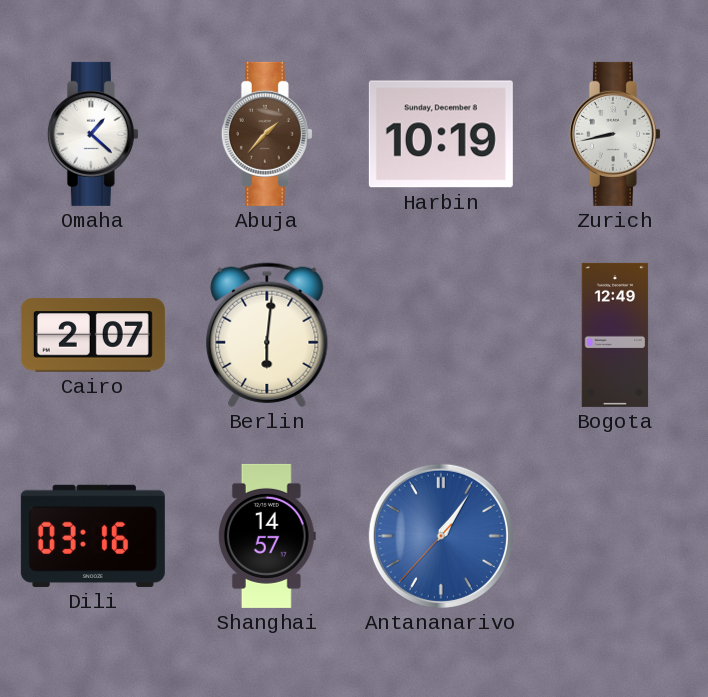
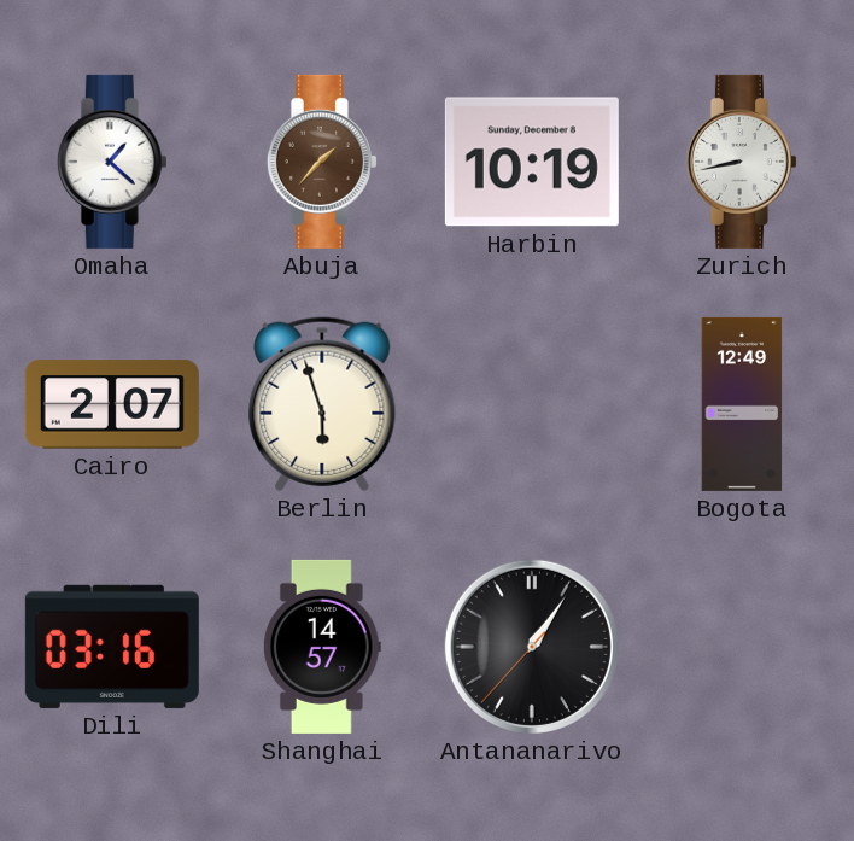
Berlin: 6:01 -> 5:57 (322, 404)
Antananarivo dial: blue -> black (532, 647)
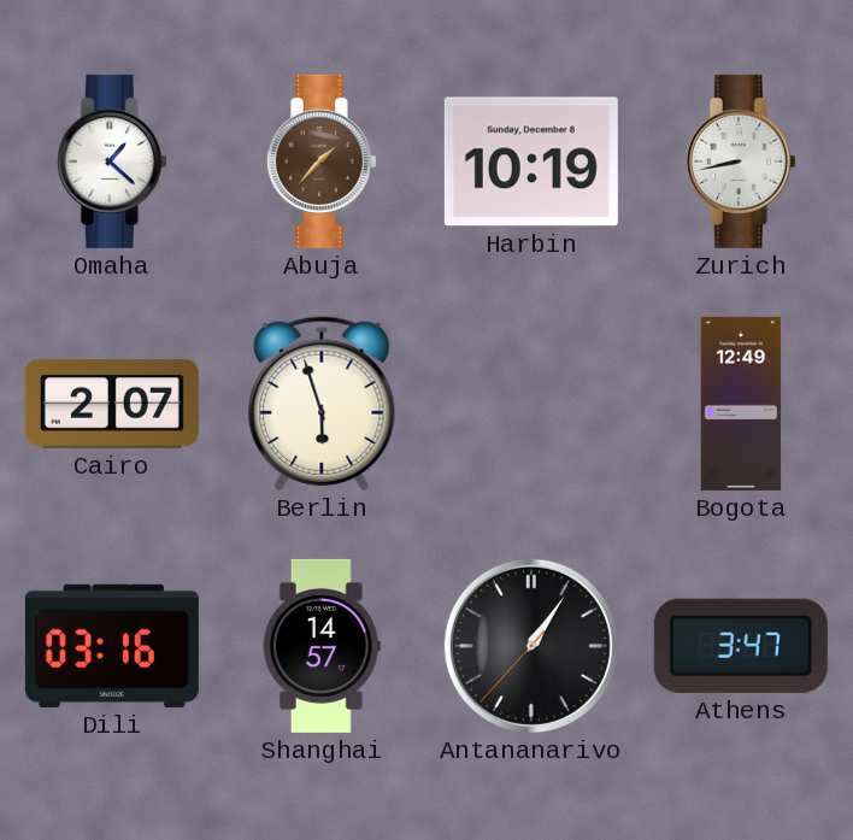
Athens: none -> 3:47 (741, 646)
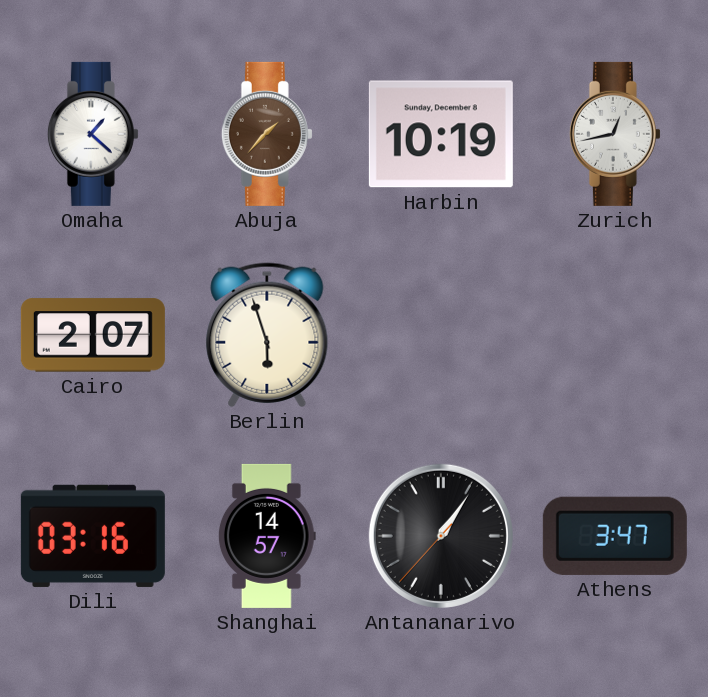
Zurich: 8:43 -> 12:43 (615, 134)
Bogota: 12:49 -> none (741, 404)
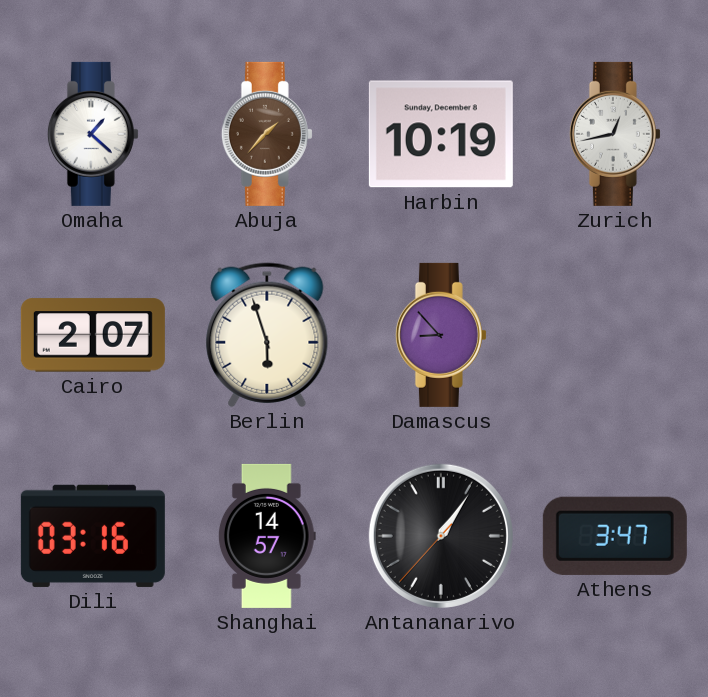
Damascus: none -> 8:53 (441, 335)
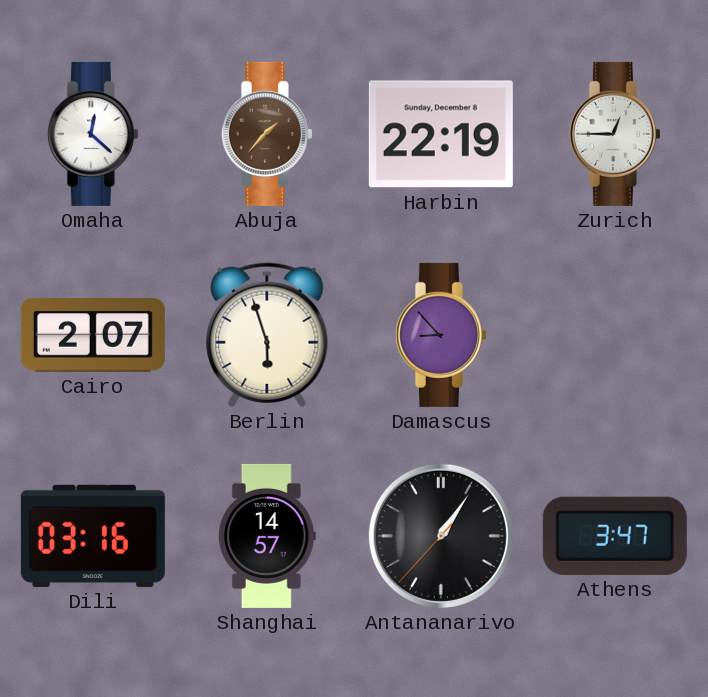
Omaha: 1:22 -> 12:22 (93, 134)
Harbin: 10:19 -> 22:19 (441, 134)
Zurich: 12:43 -> 12:45 (615, 134)
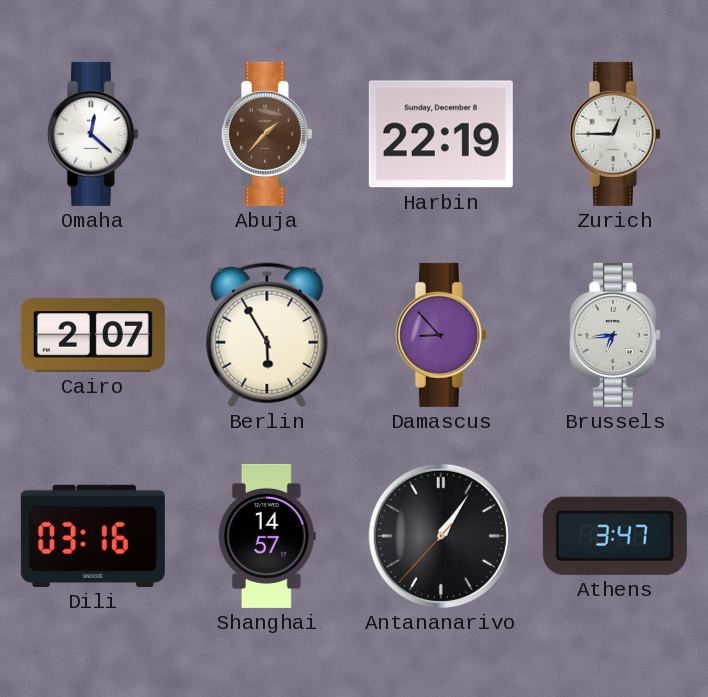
Berlin: 5:57 -> 5:55 (267, 335)
Brussels: none -> 6:44 (615, 335)
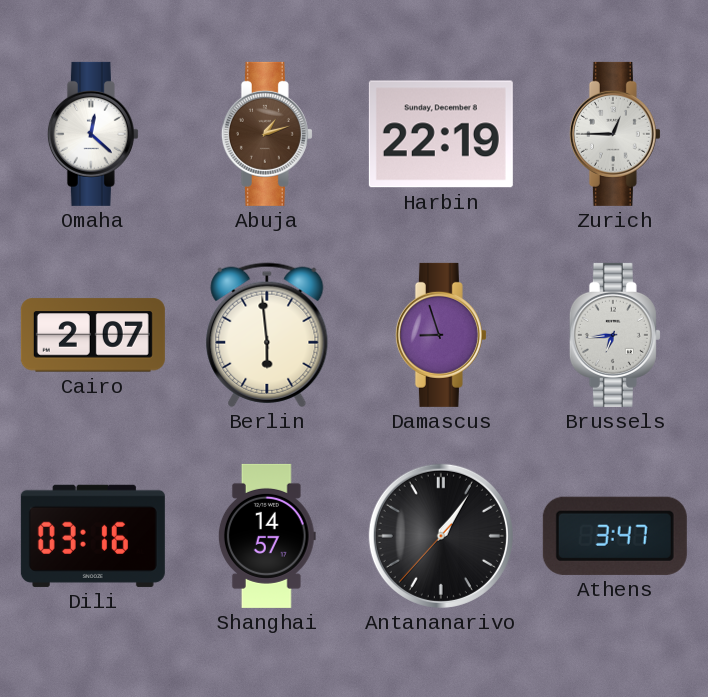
Abuja: 1:37 -> 1:12 (267, 134)
Berlin: 5:55 -> 5:59 (267, 335)
Damascus: 8:53 -> 8:57 (441, 335)
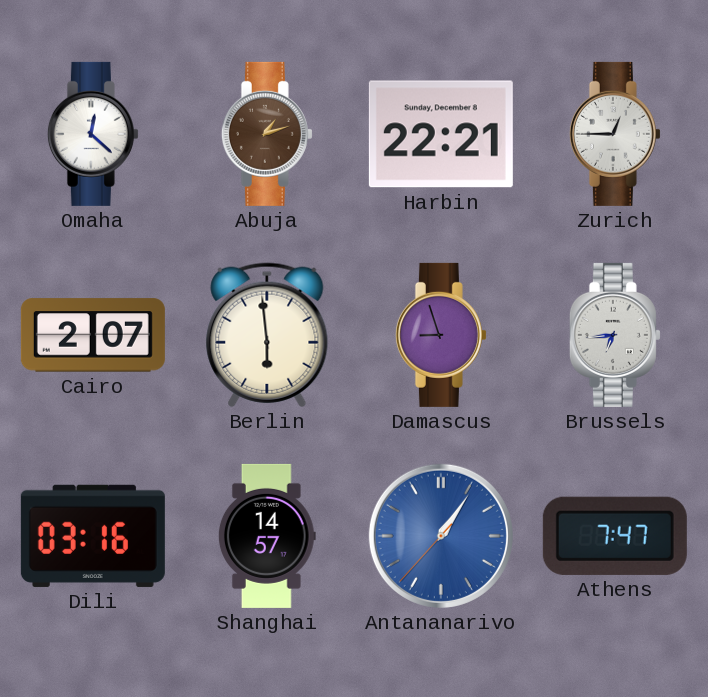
Harbin: 22:19 -> 22:21 (441, 134)
Antananarivo dial: black -> blue (441, 536)
Athens: 3:47 -> 7:47 (615, 536)
